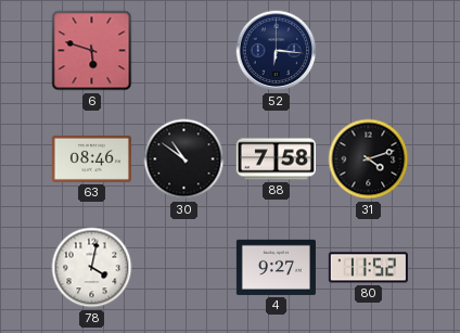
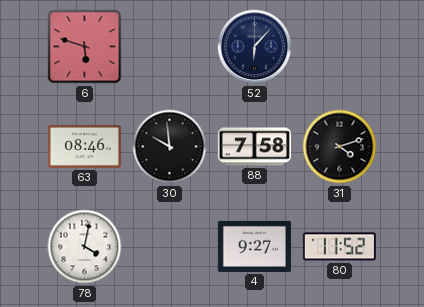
52: 6:16 -> 6:07 (255, 47)
30: 10:51 -> 9:59 (170, 147)
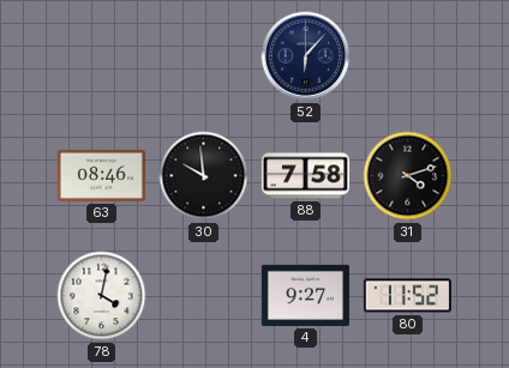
6: 5:48 -> none (85, 47)
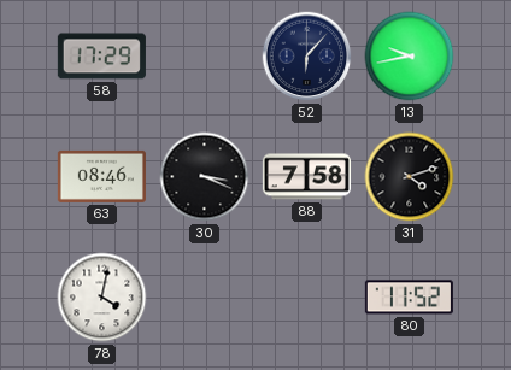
58: none -> 17:29 (101, 57)
13: none -> 9:43 (410, 57)
30: 9:59 -> 3:19 (205, 177)
4: 9:27 -> none (305, 295)
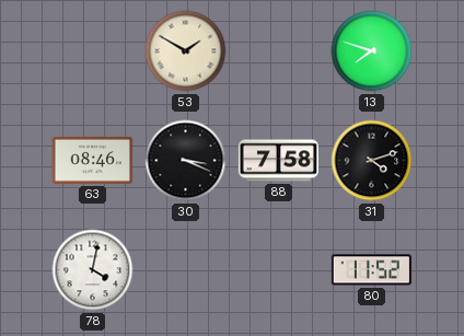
58: 17:29 -> none (101, 57)
53: none -> 1:50 (186, 51)
52: 6:07 -> none (307, 57)
13: 9:43 -> 7:48 (372, 51)
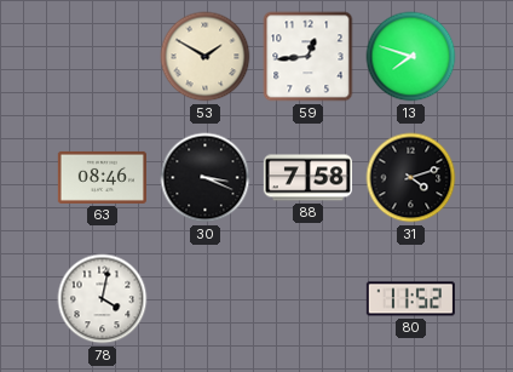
59: none -> 12:44 (309, 57)
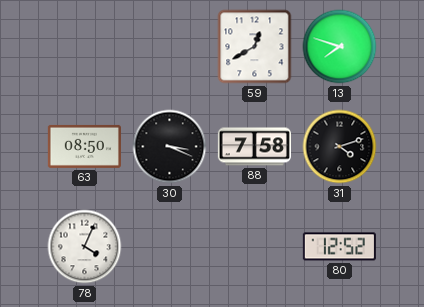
53: 1:50 -> none (206, 57)
59: 12:44 -> 12:40 (255, 47)
63: 08:46 -> 08:50 (84, 146)
78: 4:02 -> 4:04 (85, 247)
80: 11:52 -> 12:52 (339, 247)
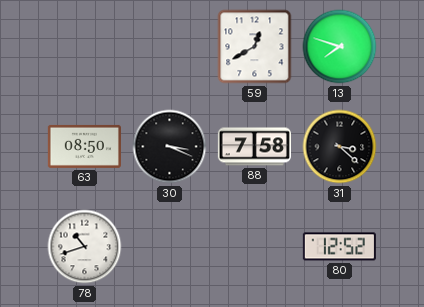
31: 4:12 -> 3:22 (340, 147)
78: 4:04 -> 10:42 (85, 247)
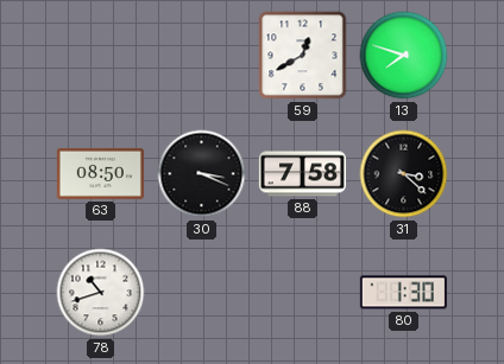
80: 12:52 -> 1:30 (403, 293)
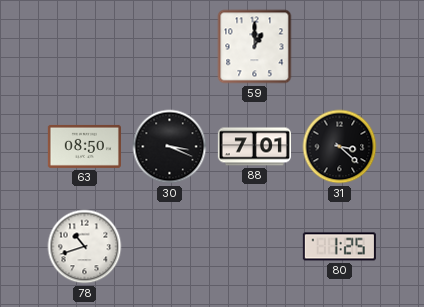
59: 12:40 -> 1:00 (255, 47)
13: 7:48 -> none (404, 56)
88: 7:58 -> 7:01 (254, 147)
80: 1:30 -> 1:25 (339, 247)
